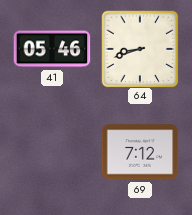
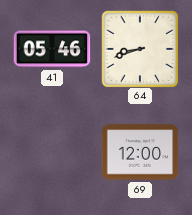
69: 7:12 -> 12:00 (140, 152)
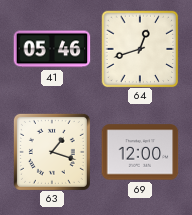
64: 8:42 -> 12:42 (140, 49)
63: none -> 1:18 (52, 152)
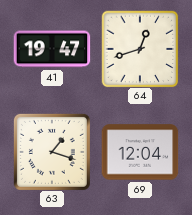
41: 05:46 -> 19:47 (52, 49)
69: 12:00 -> 12:04 (140, 152)
